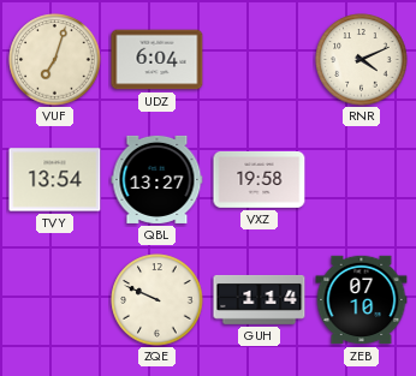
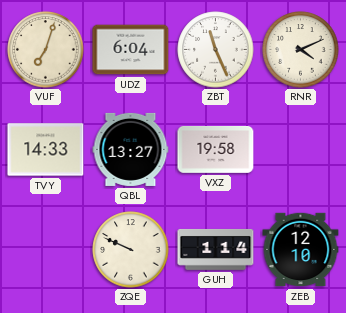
ZBT: none -> 11:26 (216, 50)
TVY: 13:54 -> 14:33 (46, 150)
ZEB: 07:10 -> 12:10 (301, 250)
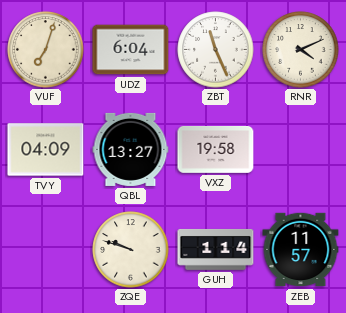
TVY: 14:33 -> 04:09 (46, 150)
ZQE: 9:49 -> 9:48 (131, 250)
ZEB: 12:10 -> 11:57 (301, 250)
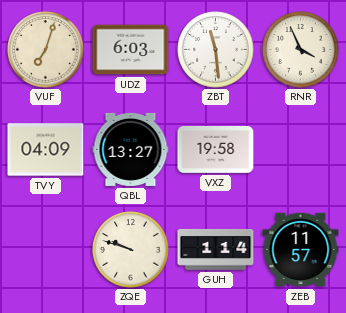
UDZ: 6:04 -> 6:03 (131, 50)
ZBT: 11:26 -> 11:29 (216, 50)
RNR: 4:11 -> 3:56 (301, 50)
